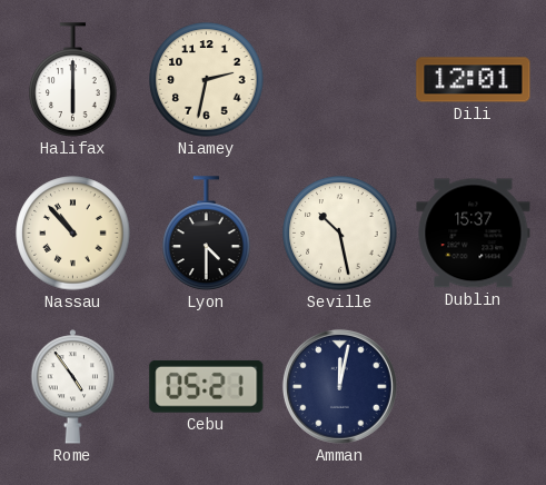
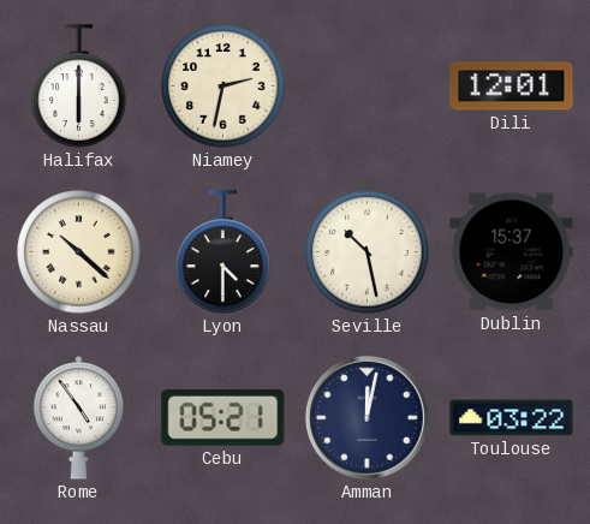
Nassau: 10:53 -> 10:22 (79, 252)
Toulouse: none -> 03:22 (512, 418)
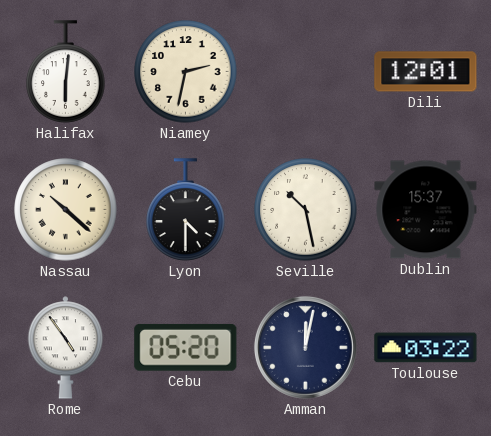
Halifax: 6:00 -> 6:01 (66, 72)
Cebu: 05:21 -> 05:20 (186, 347)
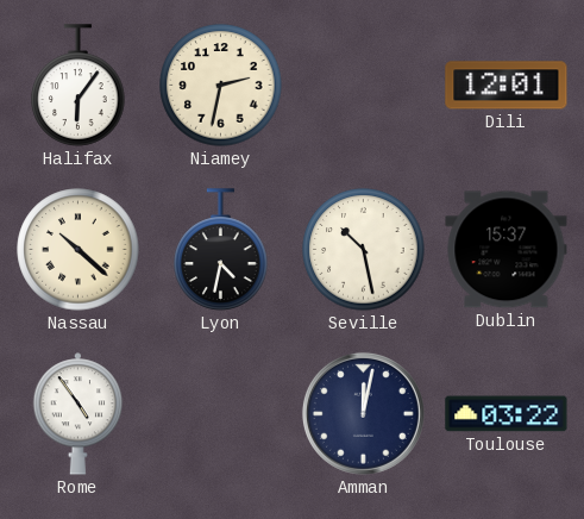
Halifax: 6:01 -> 6:06 (79, 86)
Lyon: 4:30 -> 4:32 (221, 250)
Cebu: 05:20 -> none (186, 347)
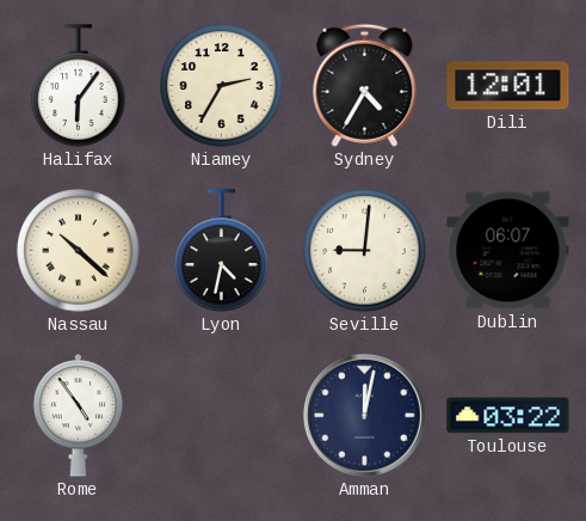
Niamey: 2:32 -> 2:35 (222, 86)
Sydney: none -> 4:35 (365, 85)
Seville: 10:28 -> 9:01 (365, 251)
Dublin: 15:37 -> 06:07 (508, 251)
